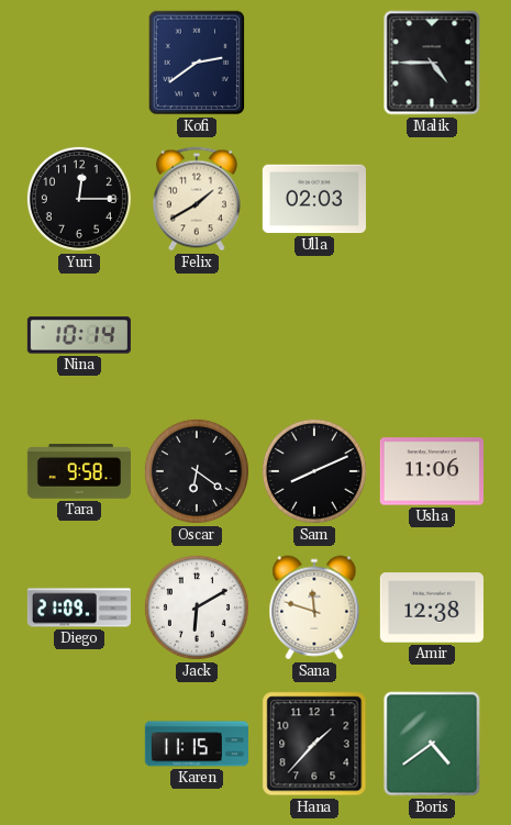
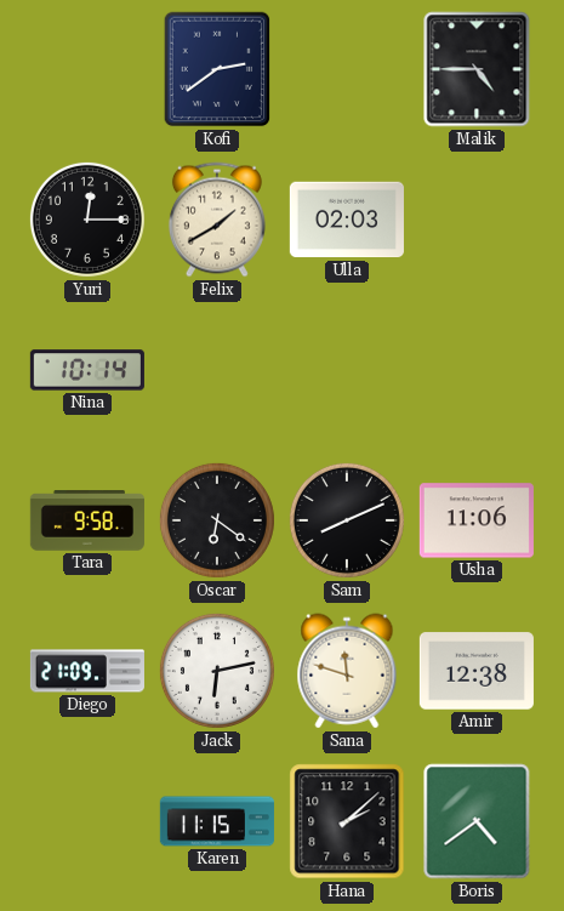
Jack: 6:10 -> 6:13 (217, 671)
Hana: 1:37 -> 2:08 (347, 821)
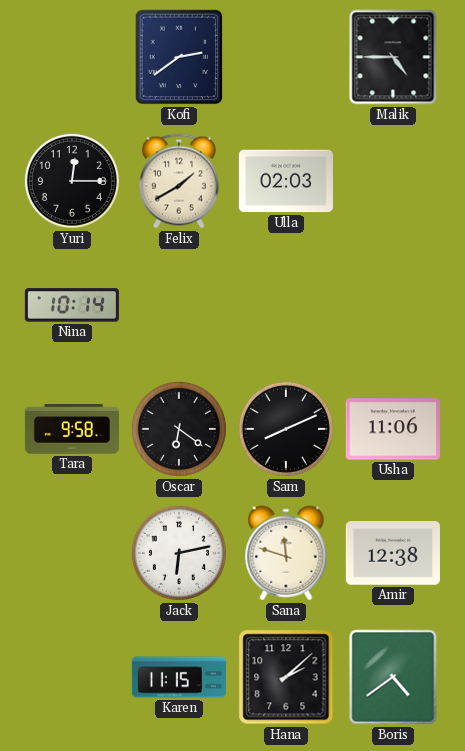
Diego: 21:09 -> none (87, 671)
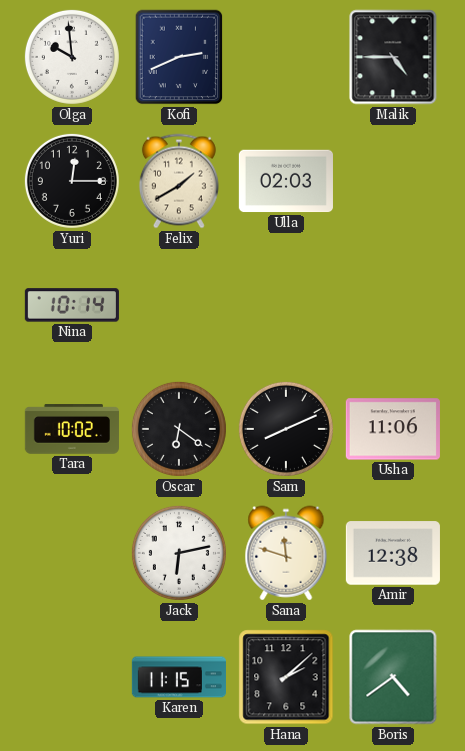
Olga: none -> 9:59 (72, 57)
Kofi: 2:39 -> 2:41 (179, 57)
Tara: 9:58 -> 10:02 (72, 429)
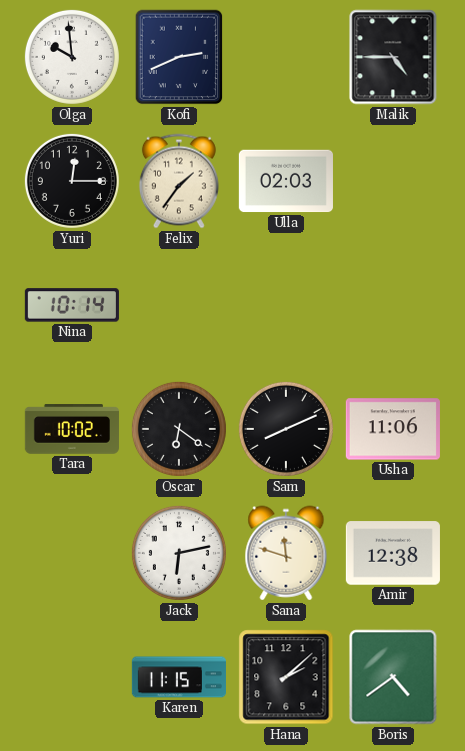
Felix: 1:40 -> 1:36 (179, 181)
